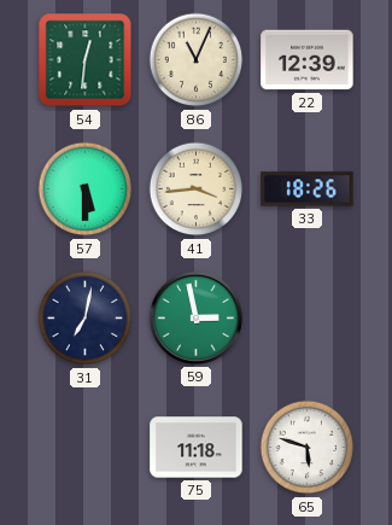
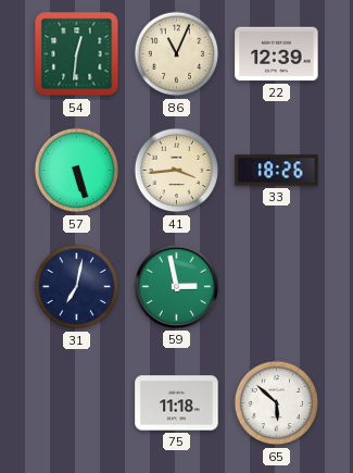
57: 5:30 -> 5:27 (77, 171)
65: 5:48 -> 5:52 (277, 403)
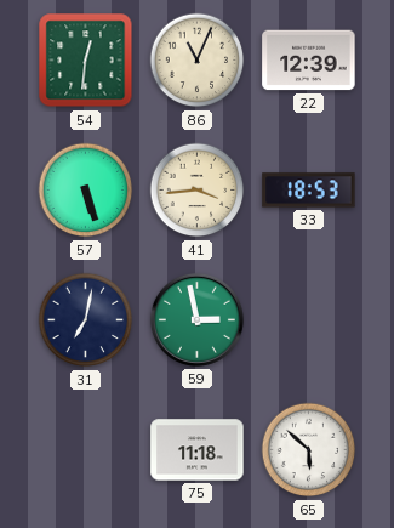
33: 18:26 -> 18:53 (309, 191)
